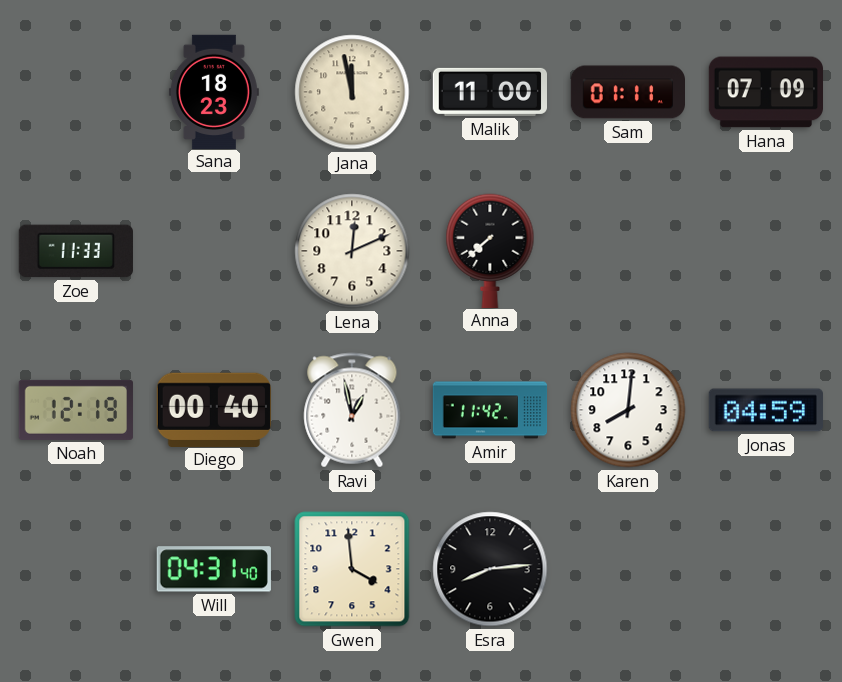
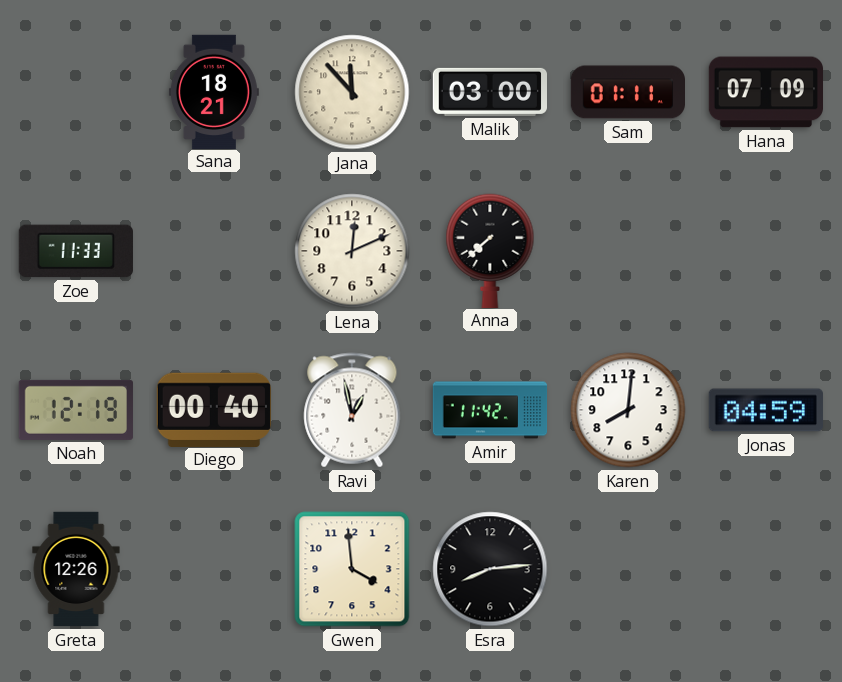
Sana: 18:23 -> 18:21 (214, 91)
Jana: 11:58 -> 11:53 (352, 92)
Malik: 11:00 -> 03:00 (489, 92)
Greta: none -> 12:26 (76, 569)
Will: 04:31 -> none (214, 569)
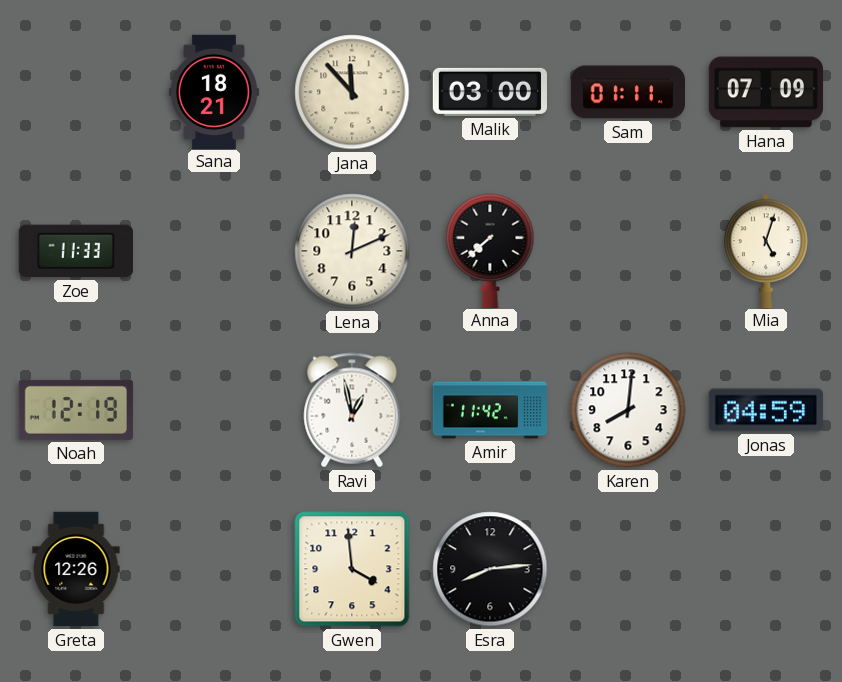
Mia: none -> 5:03 (766, 250)
Diego: 00:40 -> none (214, 409)
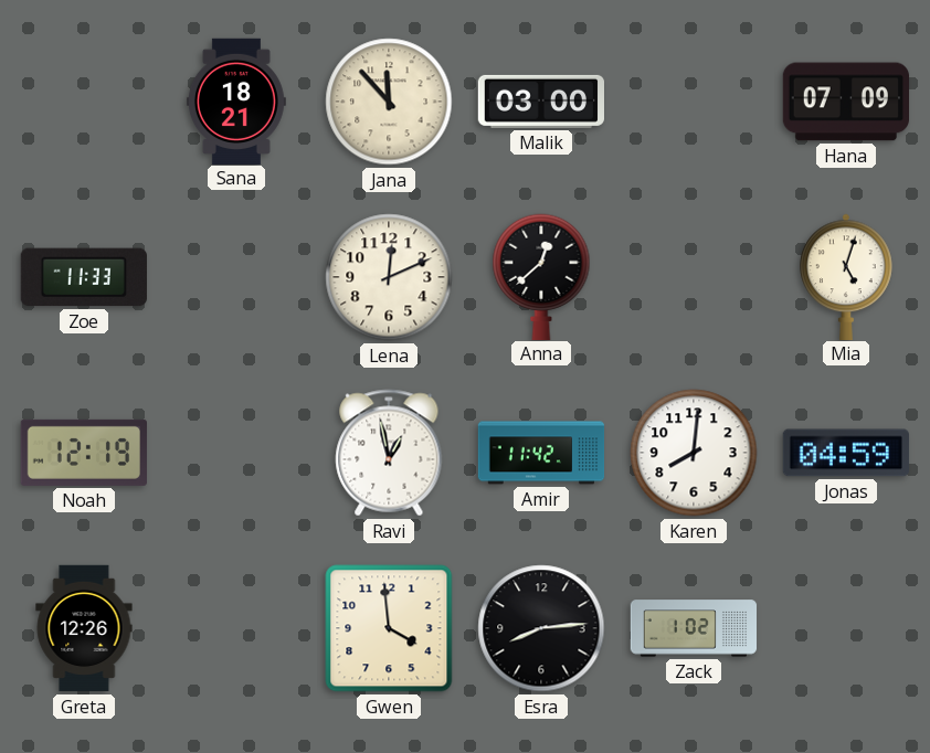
Sam: 01:11 -> none (627, 92)
Anna: 7:38 -> 12:38 (541, 276)
Zack: none -> 1:02 (694, 628)
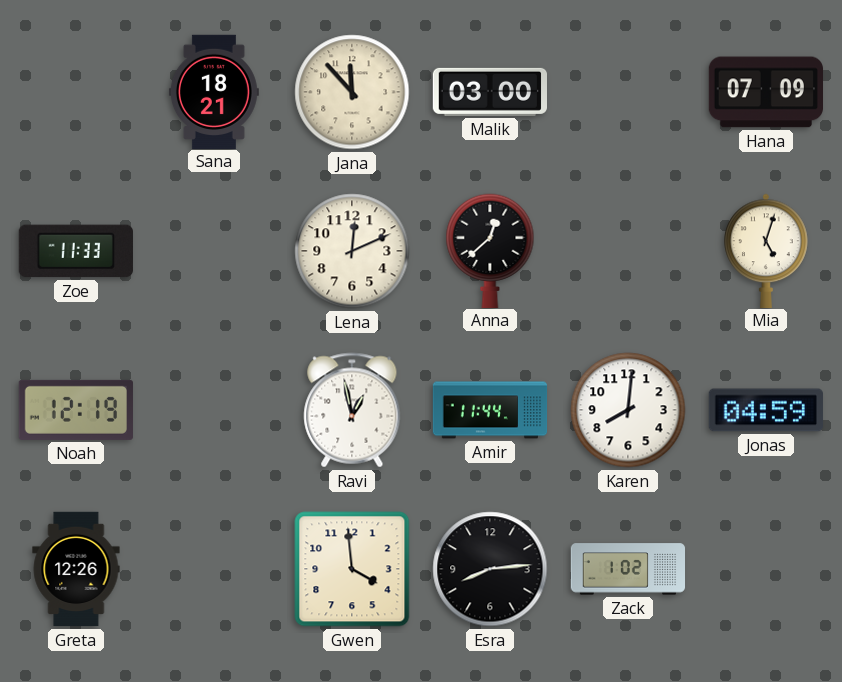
Amir: 11:42 -> 11:44 (490, 410)
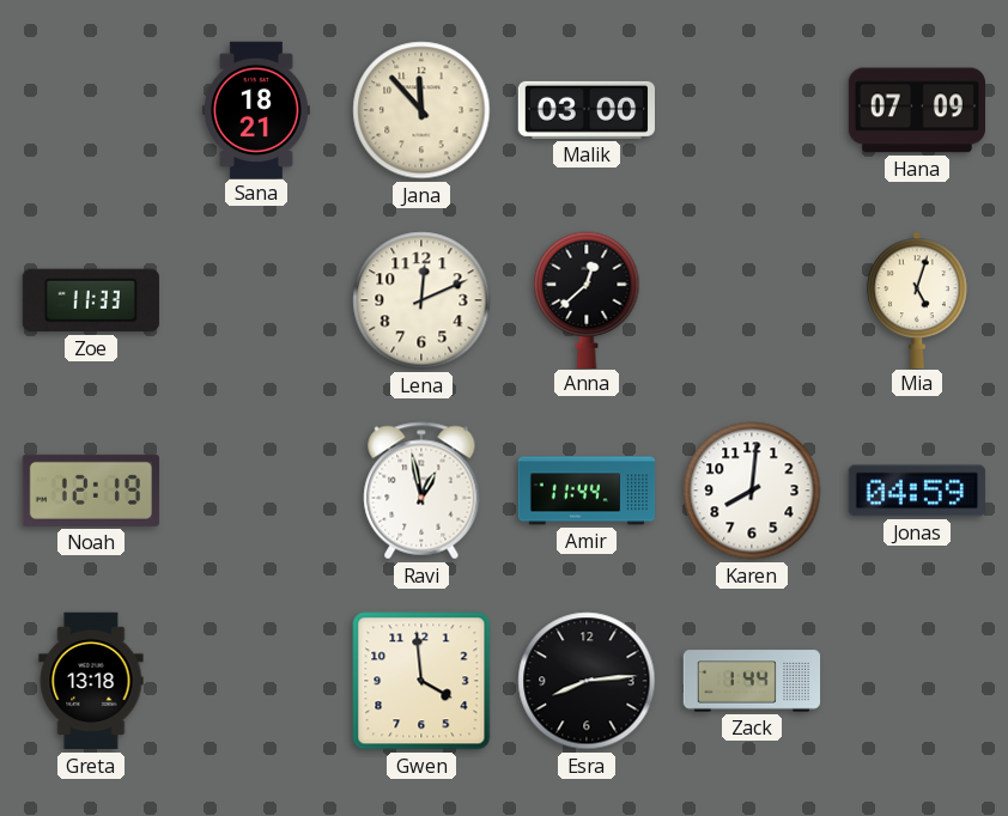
Greta: 12:26 -> 13:18 (91, 681)
Zack: 1:02 -> 1:44 (752, 681)
